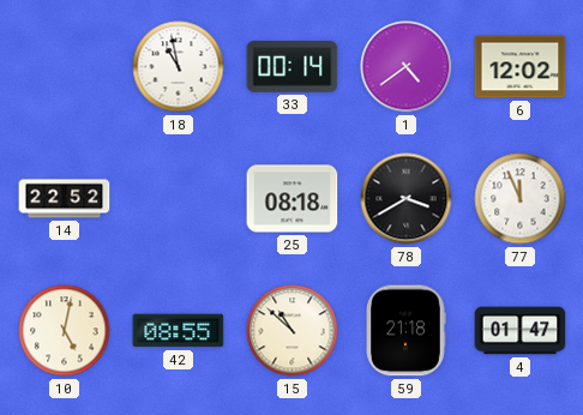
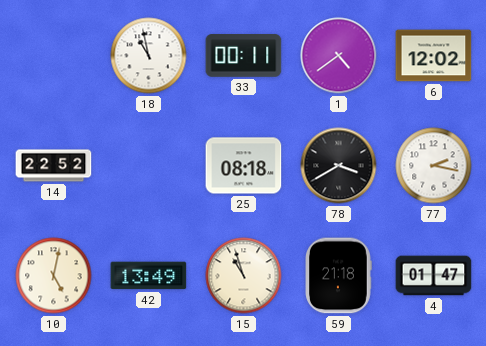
33: 00:14 -> 00:11 (244, 56)
77: 11:56 -> 2:17 (434, 166)
42: 08:55 -> 13:49 (149, 276)
15: 10:52 -> 10:57 (244, 276)
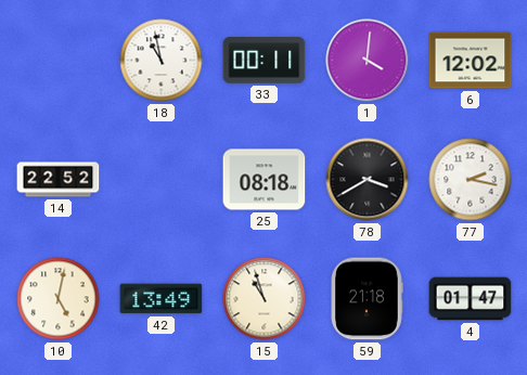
1: 4:39 -> 4:01 (368, 61)
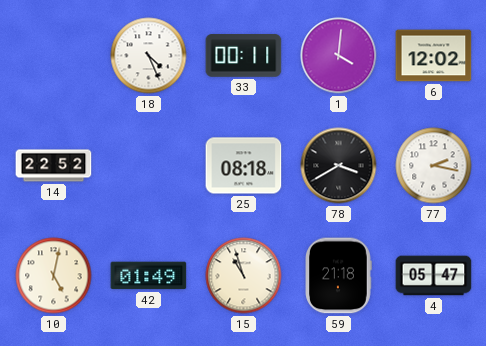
18: 10:58 -> 4:26 (149, 56)
42: 13:49 -> 01:49 (149, 276)
4: 01:47 -> 05:47 (434, 276)
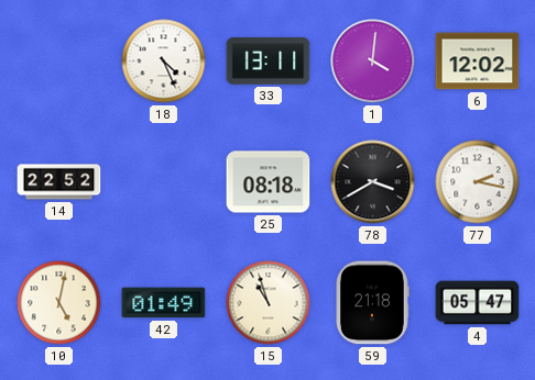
33: 00:11 -> 13:11 (269, 62)
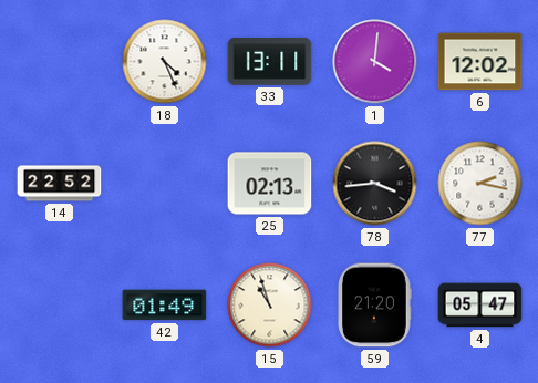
25: 08:18 -> 02:13 (270, 184)
78: 3:40 -> 3:44 (375, 184)
10: 5:02 -> none (59, 303)
59: 21:18 -> 21:20 (374, 306)
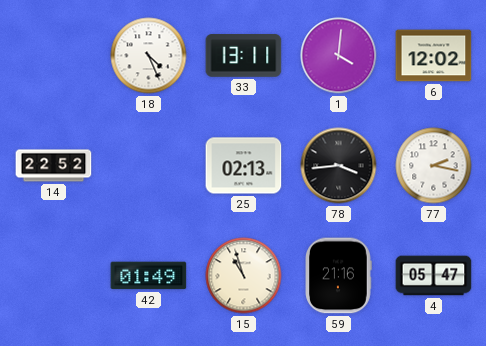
59: 21:20 -> 21:16 (338, 276)
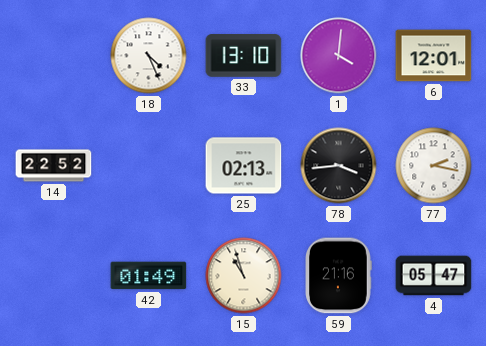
33: 13:11 -> 13:10 (244, 56)
6: 12:02 -> 12:01 (434, 56)
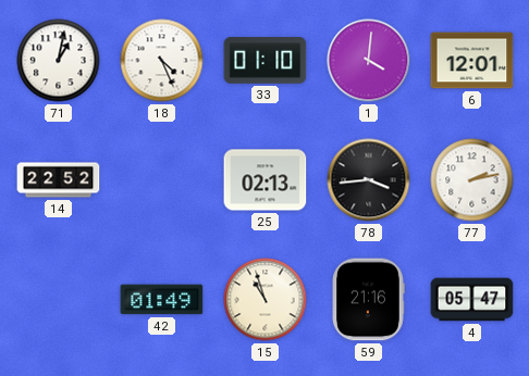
71: none -> 1:02 (59, 61)
33: 13:10 -> 01:10 (266, 61)
77: 2:17 -> 2:13 (472, 180)
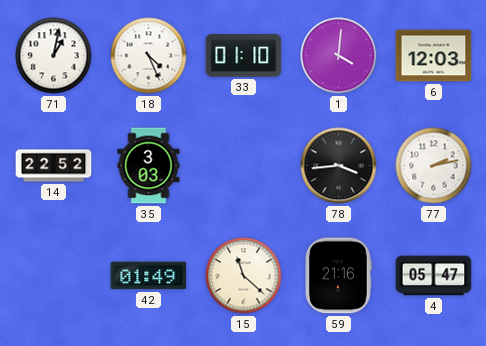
6: 12:01 -> 12:03 (434, 56)
35: none -> 3:03 (149, 166)
25: 02:13 -> none (266, 180)
15: 10:57 -> 11:22 (244, 276)
